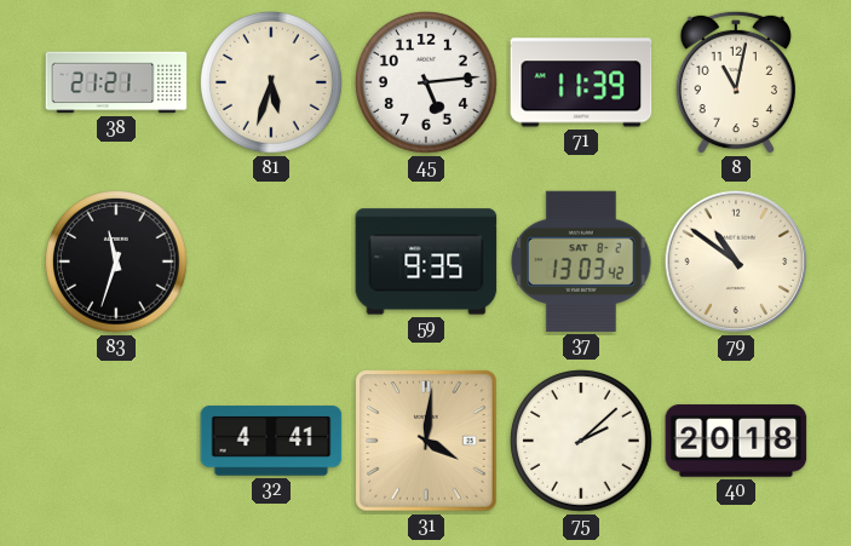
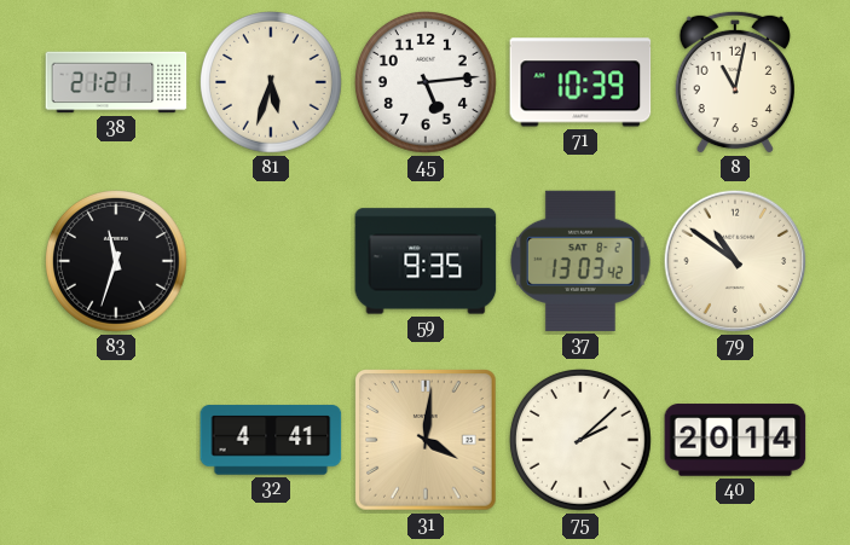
71: 11:39 -> 10:39 (580, 82)
40: 20:18 -> 20:14 (735, 440)
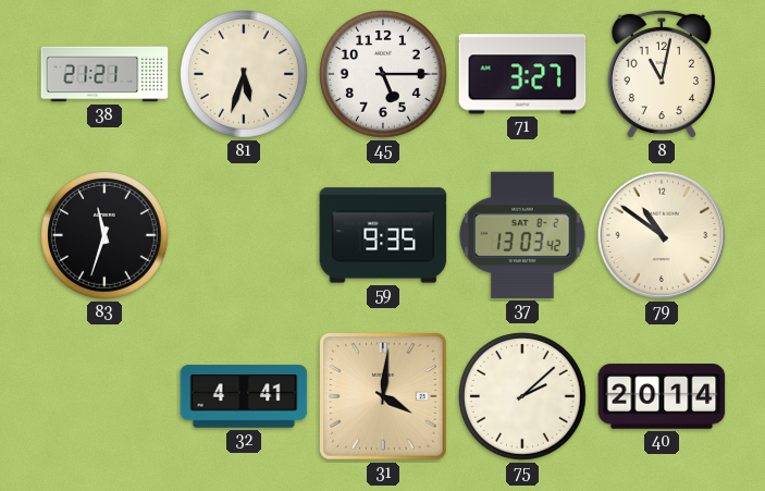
45: 5:14 -> 5:15 (384, 75)
71: 10:39 -> 3:27 (522, 74)
